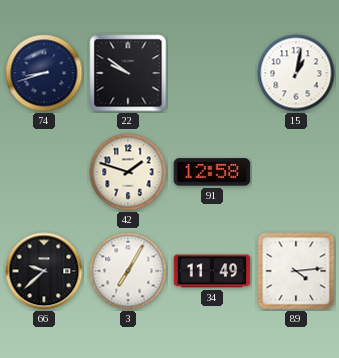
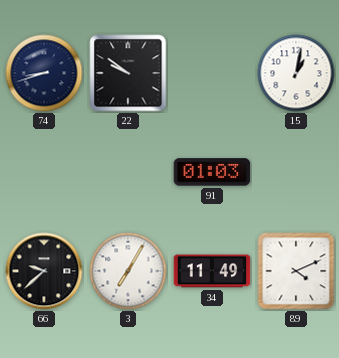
42: 1:48 -> none (128, 172)
91: 12:58 -> 01:03 (212, 172)
89: 4:14 -> 4:11 (296, 271)
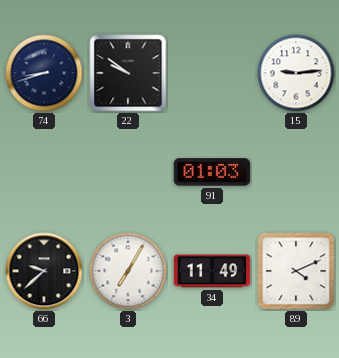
15: 1:02 -> 9:14 (296, 73)
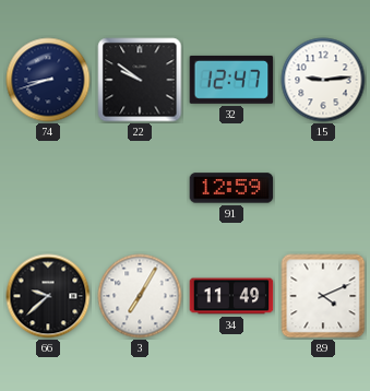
32: none -> 12:47 (231, 80)
91: 01:03 -> 12:59 (231, 188)
